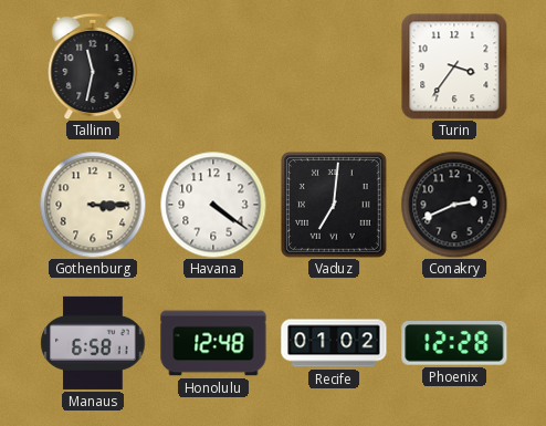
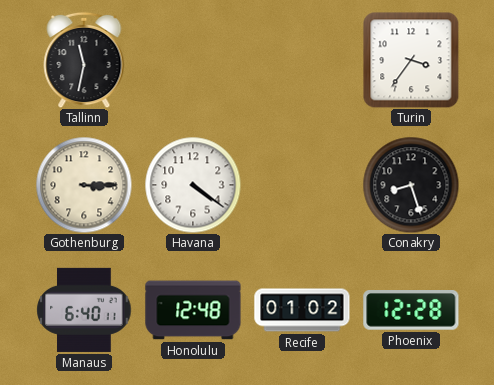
Vaduz: 7:01 -> none (335, 206)
Conakry: 2:41 -> 8:27 (411, 185)
Manaus: 6:58 -> 6:40 (84, 310)
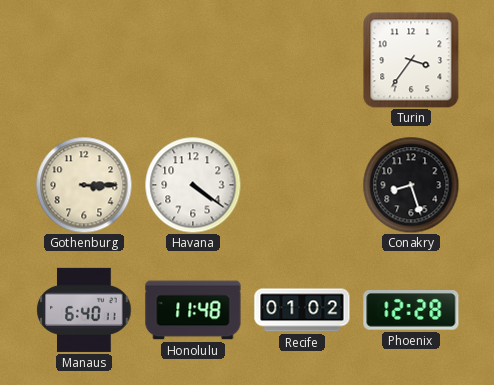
Tallinn: 11:32 -> none (84, 60)
Honolulu: 12:48 -> 11:48 (193, 310)
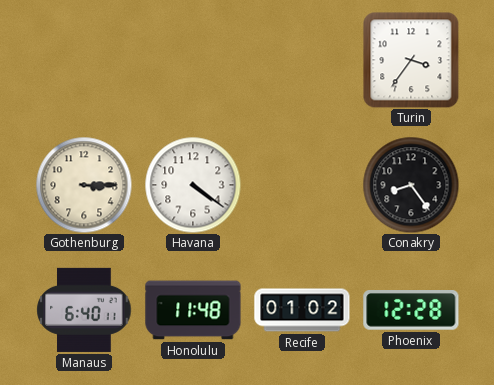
Conakry: 8:27 -> 8:24 (411, 185)
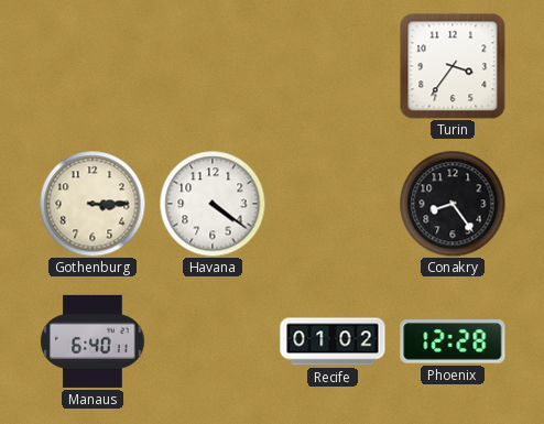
Honolulu: 11:48 -> none (193, 310)
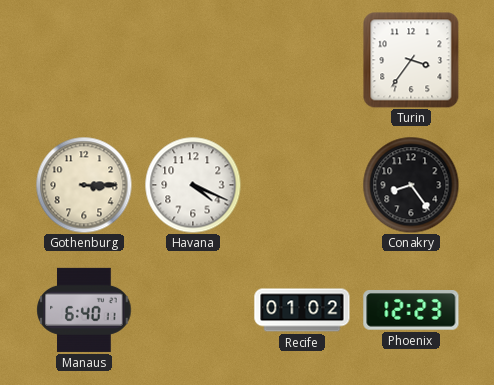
Havana: 4:21 -> 4:19 (193, 185)
Phoenix: 12:28 -> 12:23 (411, 311)
